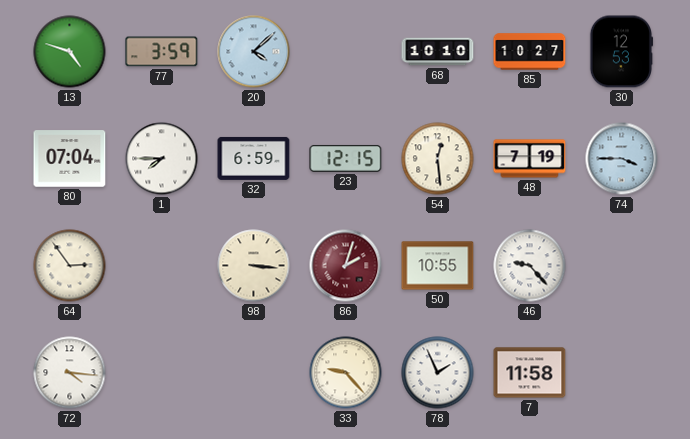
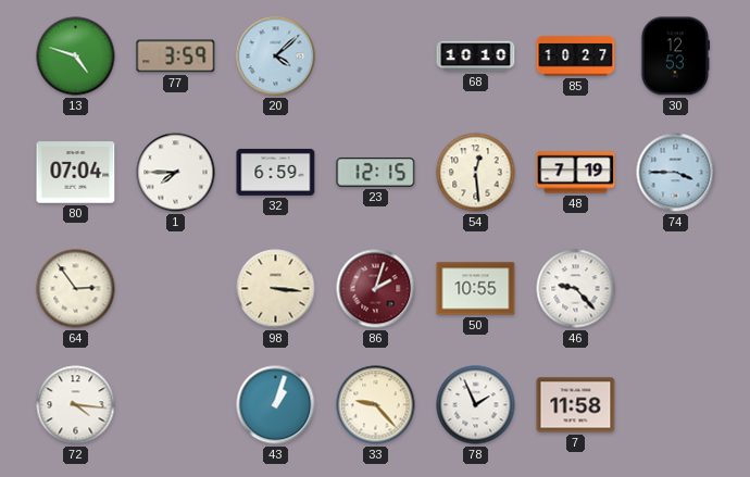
43: none -> 1:03 (276, 405)
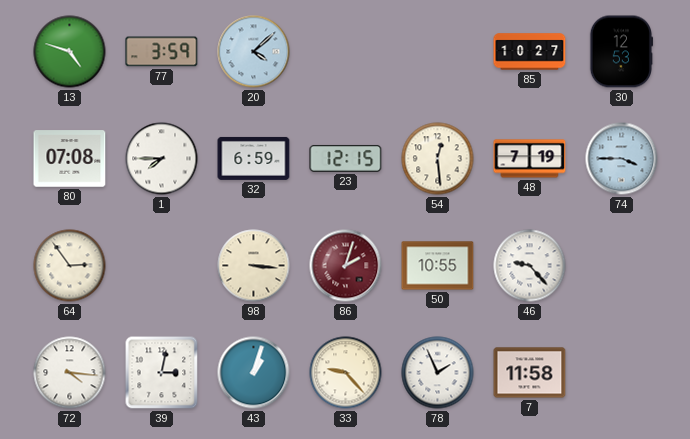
68: 10:10 -> none (476, 57)
80: 07:04 -> 07:08 (70, 159)
39: none -> 3:02 (162, 373)
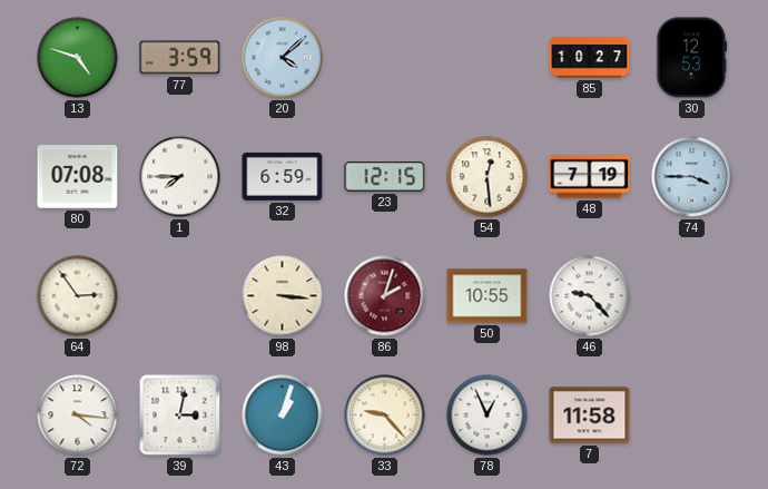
78: 1:56 -> 12:56 (488, 415)
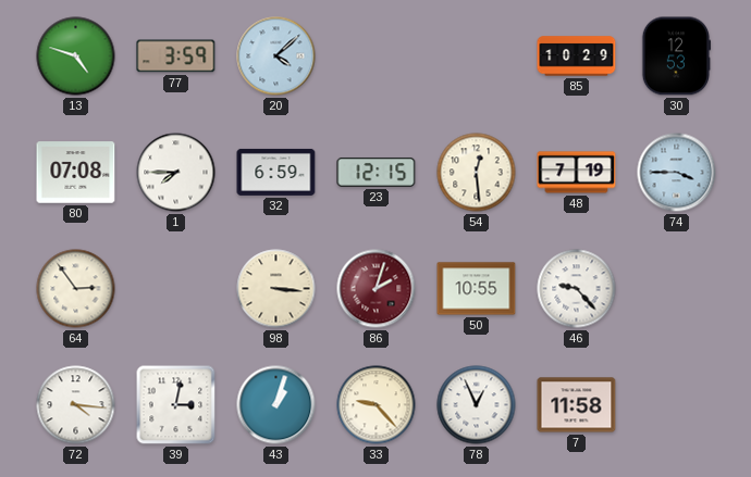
85: 10:27 -> 10:29 (577, 57)
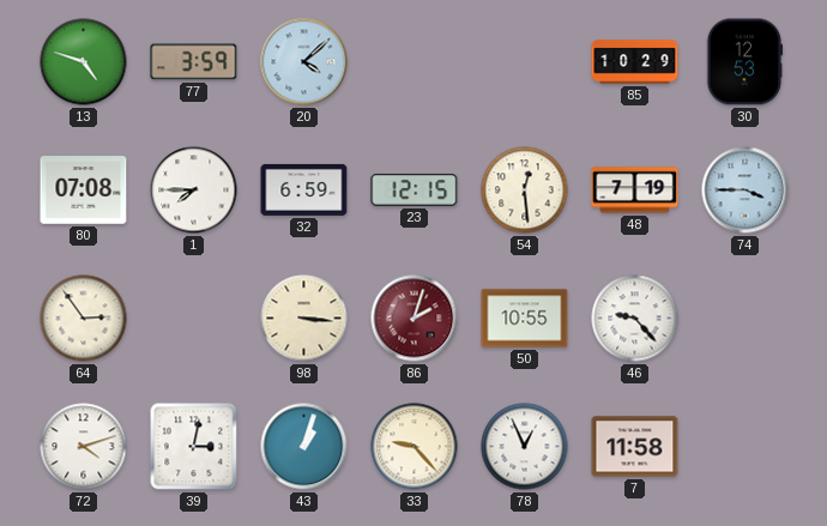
72: 4:16 -> 4:12 (84, 447)
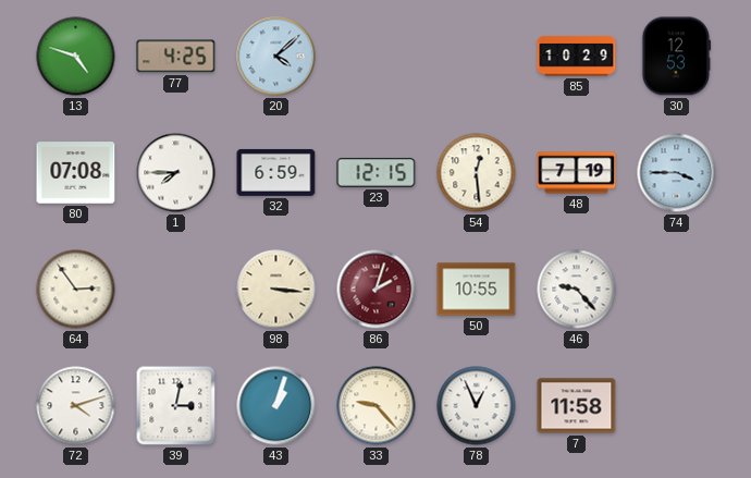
77: 3:59 -> 4:25 (176, 57)
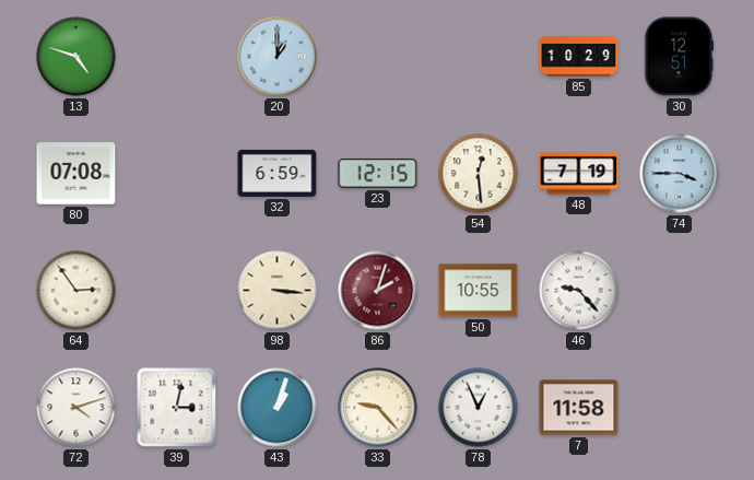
77: 4:25 -> none (176, 57)
20: 4:08 -> 1:00 (278, 57)
30: 12:53 -> 12:51 (679, 57)
1: 7:45 -> none (176, 173)
